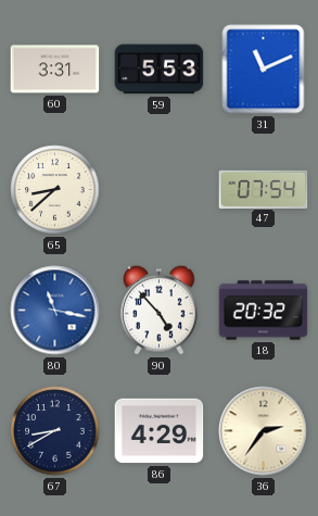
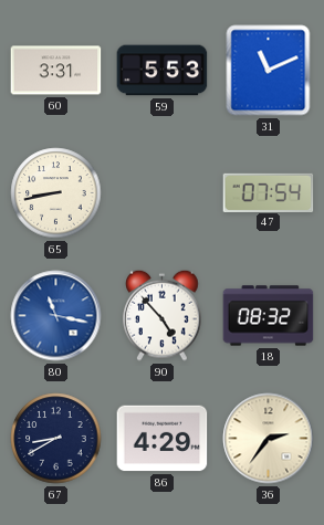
65: 8:38 -> 8:43 (56, 193)
18: 20:32 -> 08:32 (269, 316)
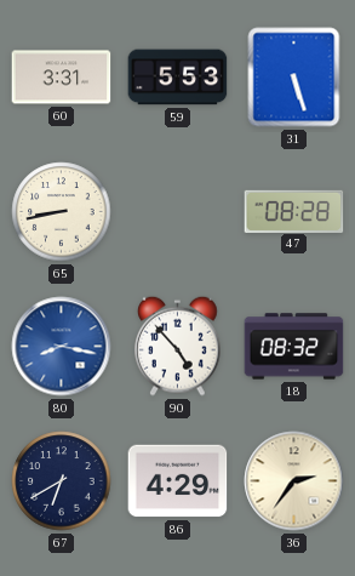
31: 11:11 -> 5:27 (294, 78)
47: 07:54 -> 08:28 (294, 211)
80: 11:17 -> 8:17 (62, 347)
67: 8:40 -> 6:40 (62, 481)
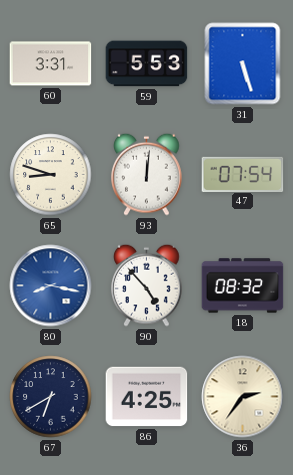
65: 8:43 -> 8:48 (51, 175)
93: none -> 12:01 (147, 174)
47: 08:28 -> 07:54 (243, 174)
86: 4:29 -> 4:25 (147, 397)
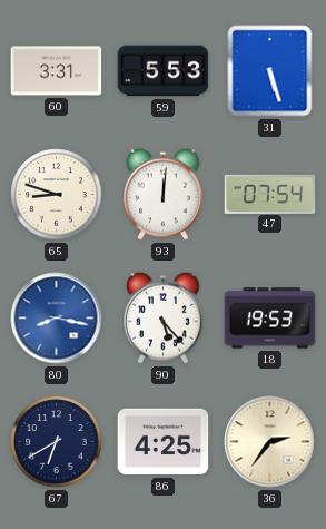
90: 4:53 -> 5:23 (164, 317)
18: 08:32 -> 19:53 (270, 319)
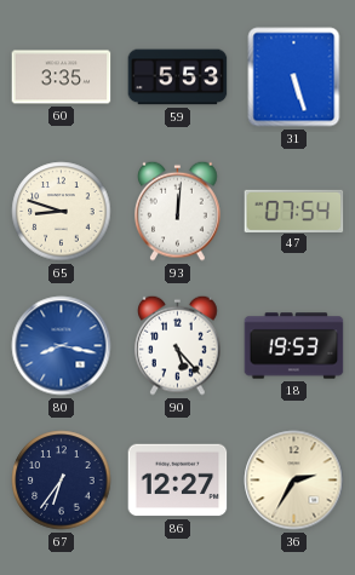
60: 3:31 -> 3:35 (62, 77)
67: 6:40 -> 6:36 (62, 481)
86: 4:25 -> 12:27 (178, 481)
36: 2:36 -> 2:35 (294, 481)
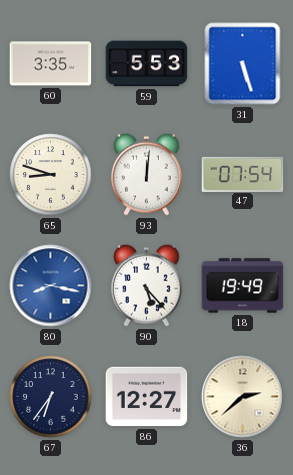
18: 19:53 -> 19:49 (243, 286)
36: 2:35 -> 2:38 (243, 397)
